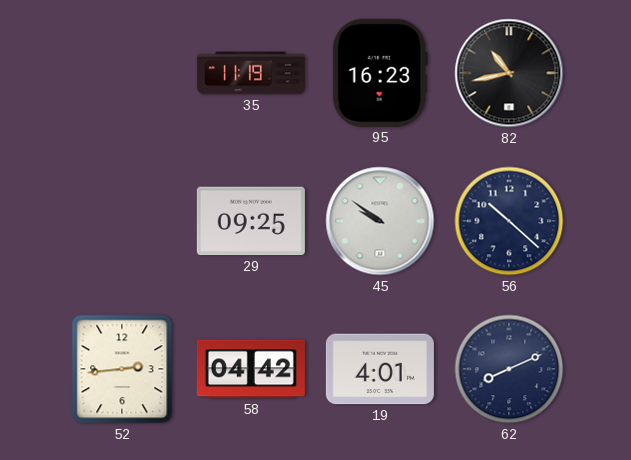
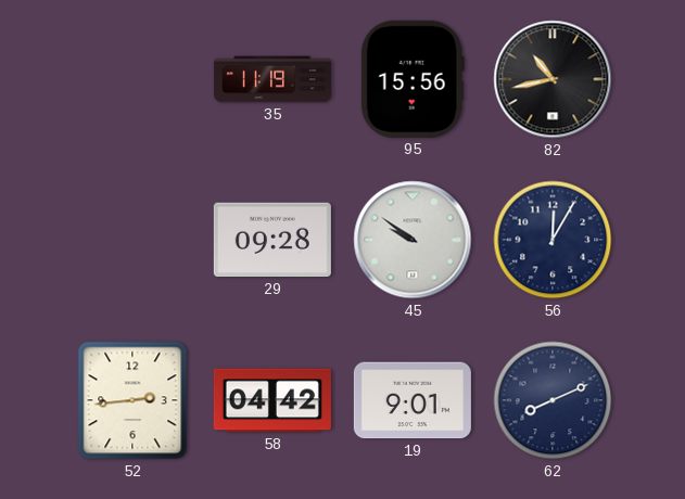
95: 16:23 -> 15:56 (413, 79)
29: 09:25 -> 09:28 (272, 240)
56: 10:22 -> 12:05 (553, 240)
19: 4:01 -> 9:01 (413, 400)
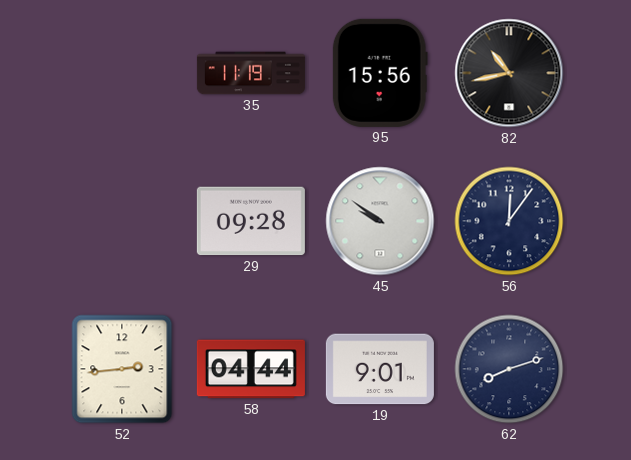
56: 12:05 -> 12:06 (509, 221)
58: 04:42 -> 04:44 (251, 369)
62: 8:11 -> 8:12 (509, 369)
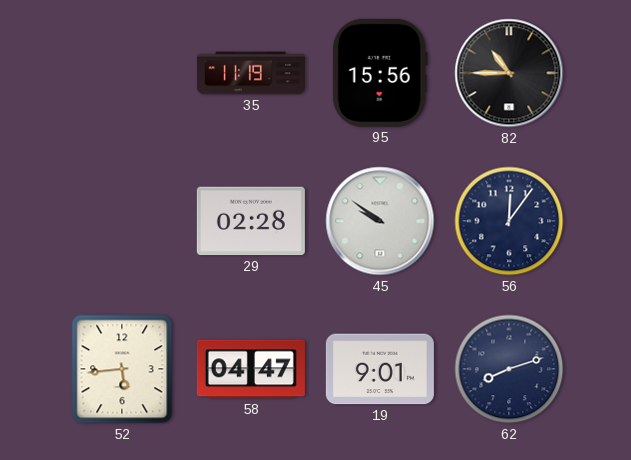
82: 10:43 -> 10:45 (509, 73)
29: 09:28 -> 02:28 (251, 221)
52: 2:44 -> 5:44 (122, 369)
58: 04:44 -> 04:47 (251, 369)
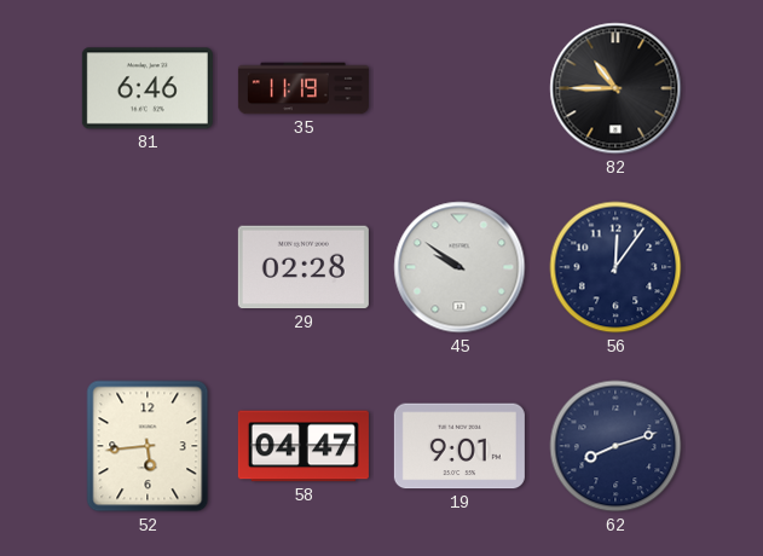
81: none -> 6:46 (148, 88)
95: 15:56 -> none (380, 73)
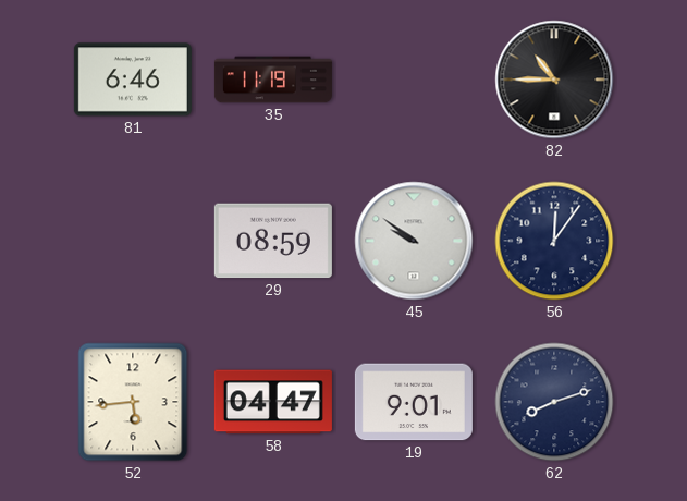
29: 02:28 -> 08:59 (273, 241)
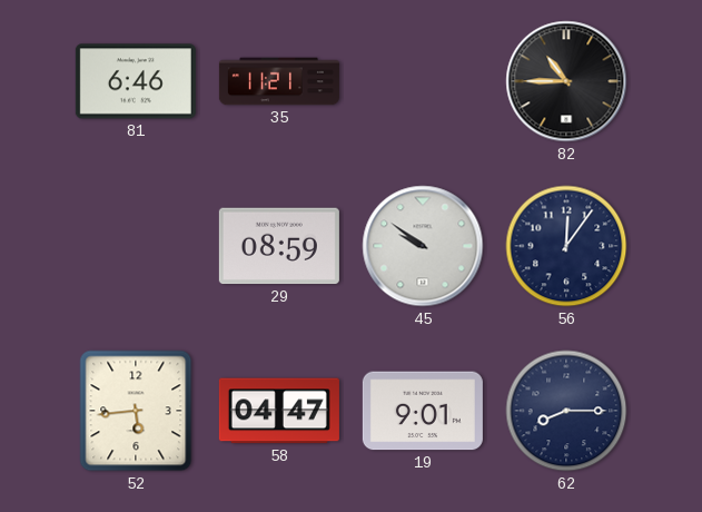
35: 11:19 -> 11:21 (279, 81)
62: 8:12 -> 8:15 (566, 411)
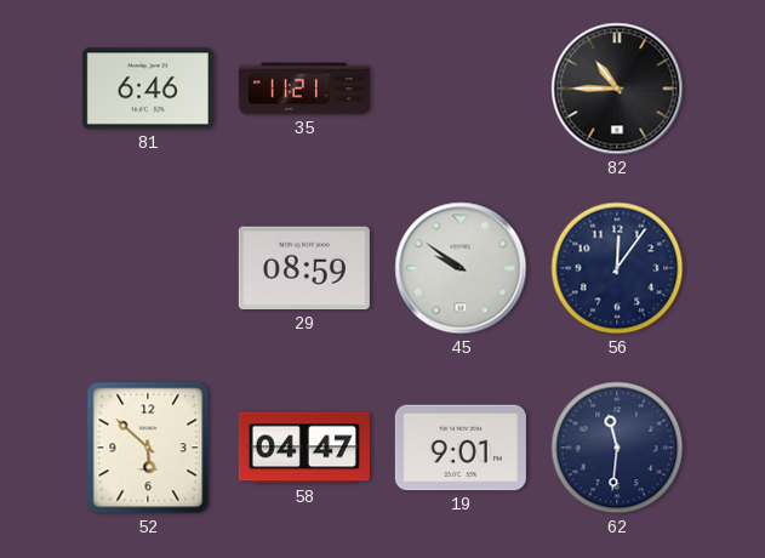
52: 5:44 -> 5:52 (148, 448)
62: 8:15 -> 11:31 (617, 448)
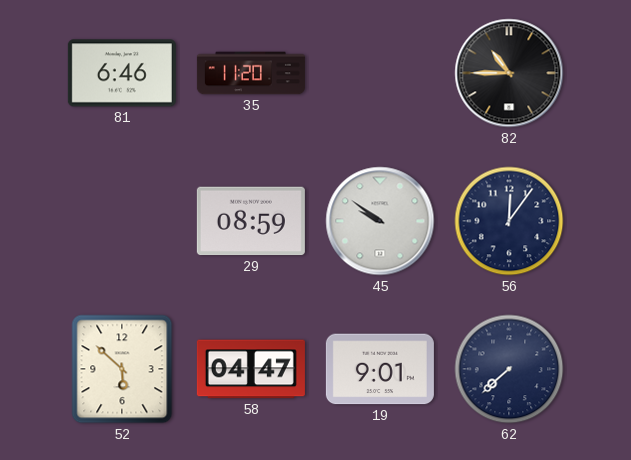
35: 11:21 -> 11:20 (251, 73)
62: 11:31 -> 7:38 (509, 369)
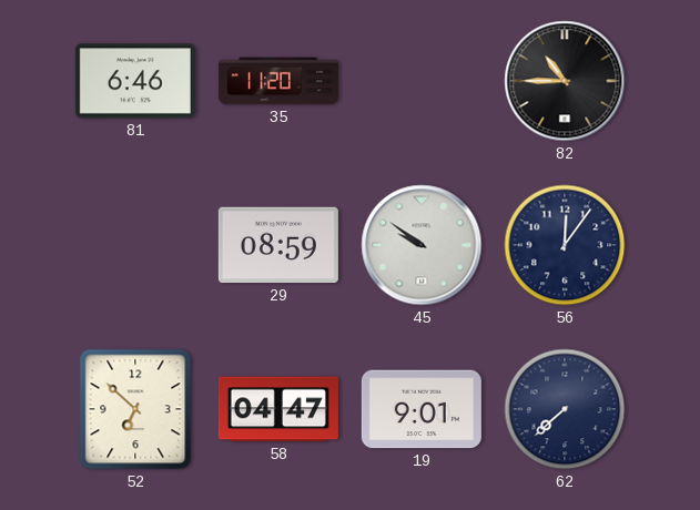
52: 5:52 -> 6:52 (135, 409)
